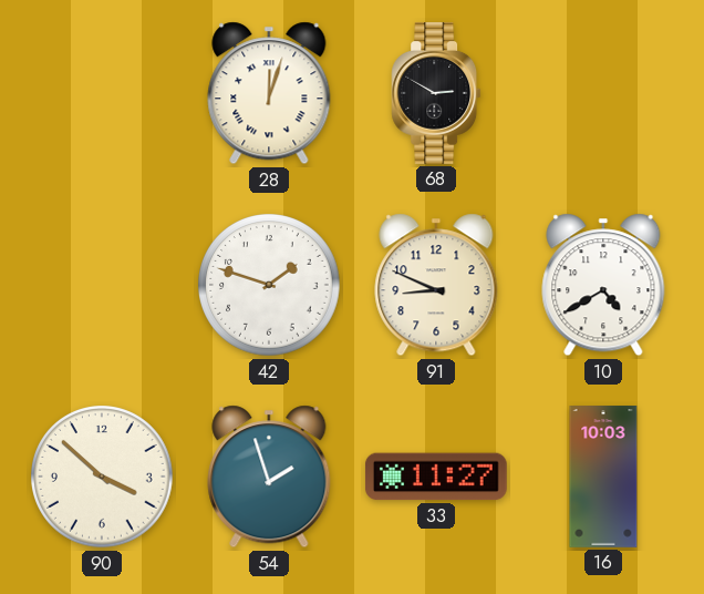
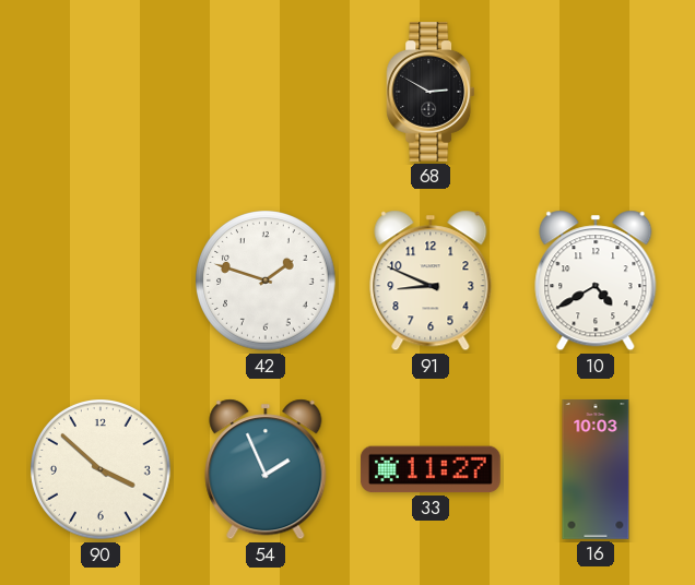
28: 12:03 -> none (269, 93)
54: 1:57 -> 1:56 (266, 469)
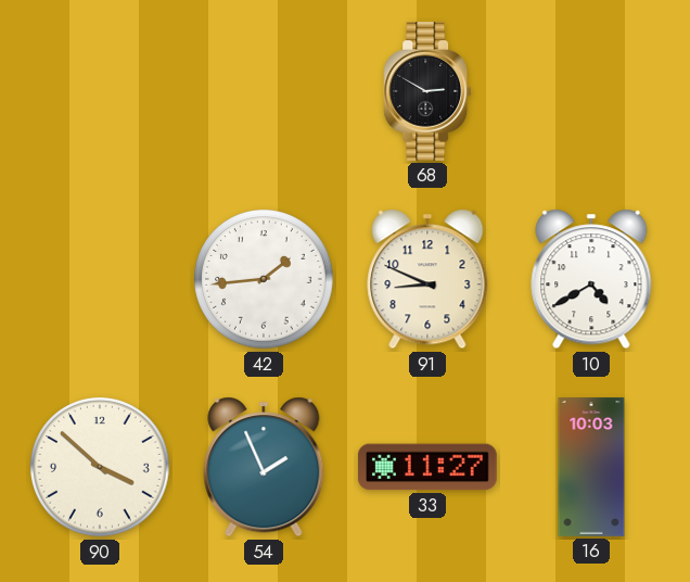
42: 1:48 -> 1:44 (265, 280)
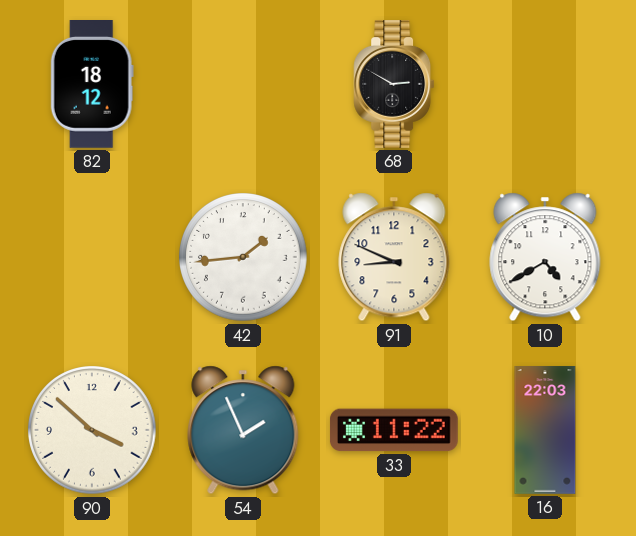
82: none -> 18:12 (92, 85)
33: 11:27 -> 11:22 (394, 430)
16: 10:03 -> 22:03 (545, 430)
